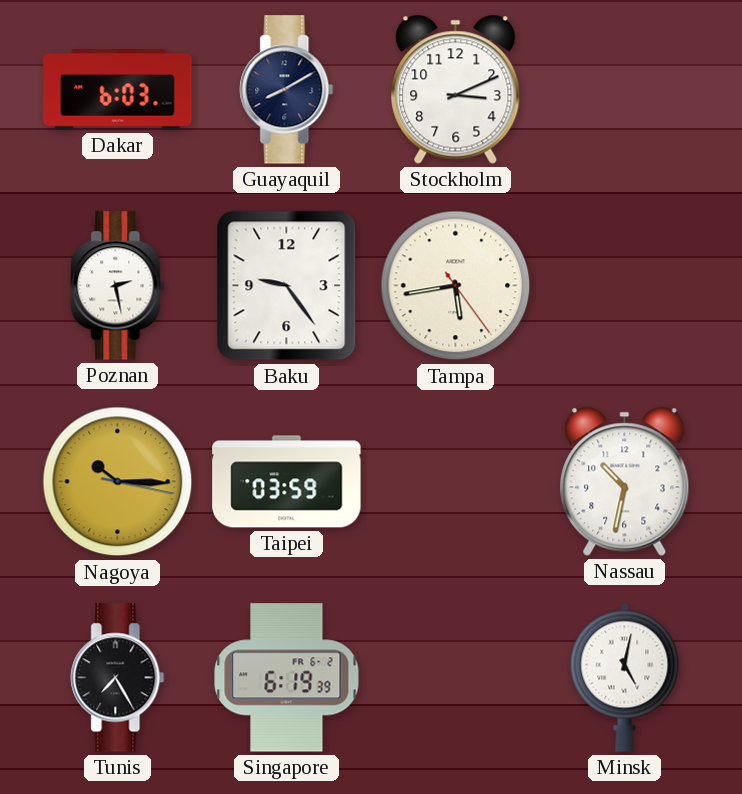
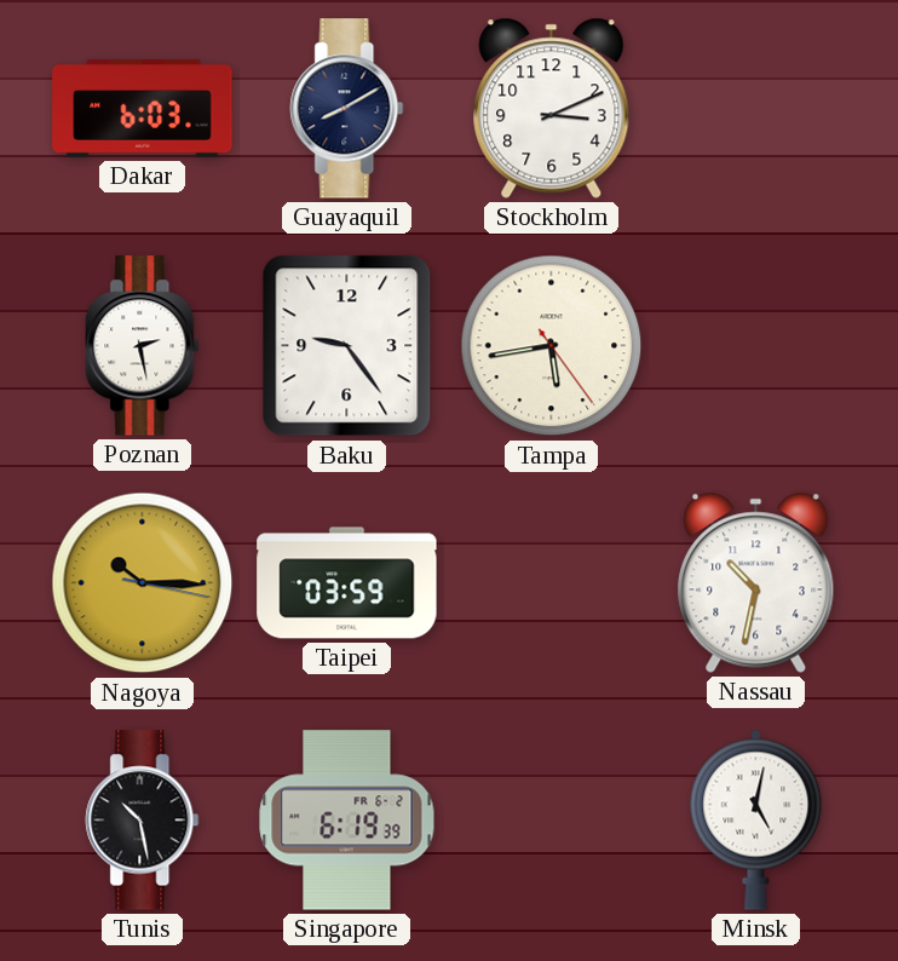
Tunis: 7:25 -> 10:28 (143, 821)
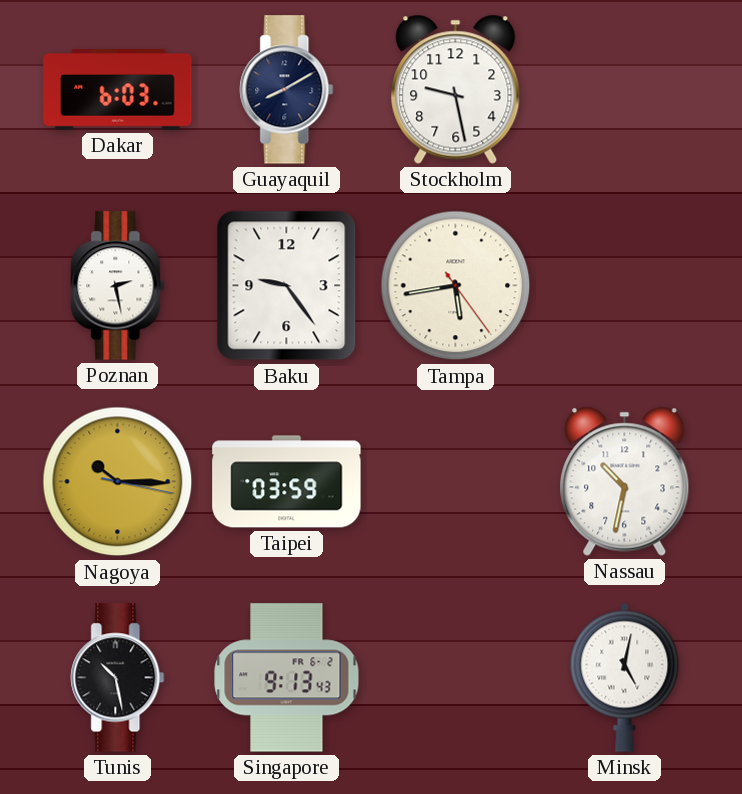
Stockholm: 3:11 -> 9:28 (456, 89)
Singapore: 6:19 -> 9:13 (287, 678)
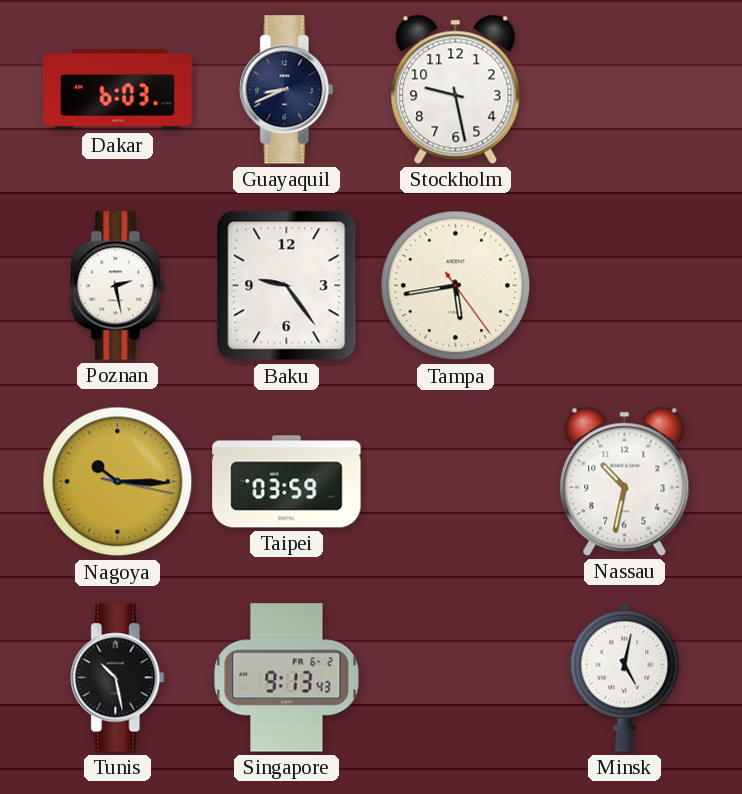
Guayaquil: 8:10 -> 8:41 (287, 90)
